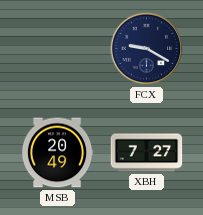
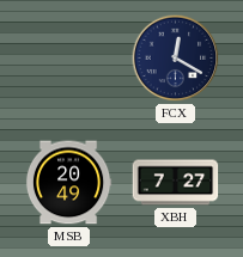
FCX: 9:20 -> 12:20 (176, 59)
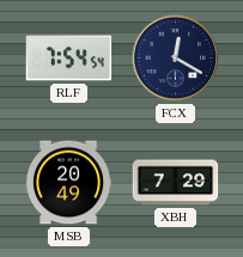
RLF: none -> 7:54 (69, 59)
XBH: 7:27 -> 7:29 (176, 183)
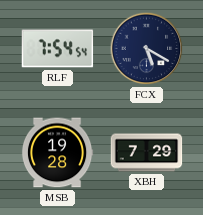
FCX: 12:20 -> 5:20 (147, 49)
MSB: 20:49 -> 19:28 (57, 153)
